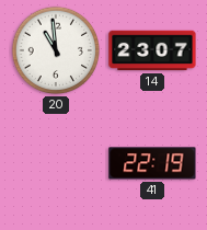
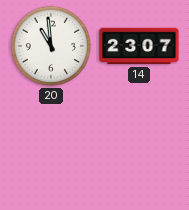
41: 22:19 -> none (152, 163)
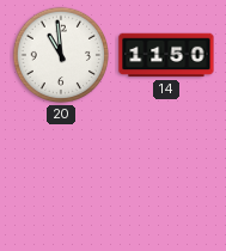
14: 23:07 -> 11:50 (166, 55)
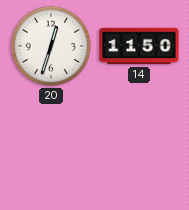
20: 10:59 -> 12:33 (51, 46)
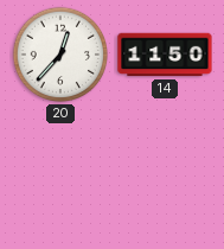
20: 12:33 -> 12:37 (60, 55)
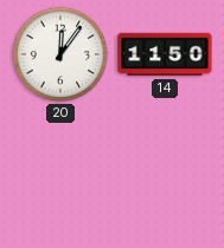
20: 12:37 -> 12:06 (60, 54)
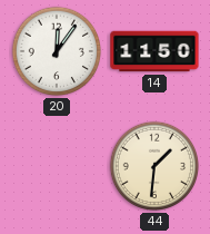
44: none -> 1:31 (154, 166)
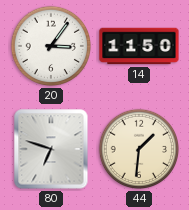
20: 12:06 -> 3:06 (51, 46)
80: none -> 6:48 (51, 149)
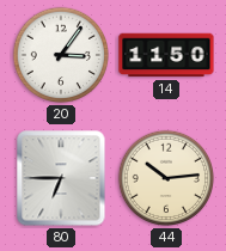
80: 6:48 -> 6:45 (61, 178)
44: 1:31 -> 10:14 (166, 178)
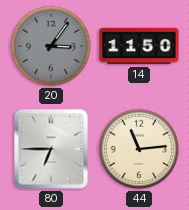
20 dial: white -> grey (51, 46)
44: 10:14 -> 11:14 (139, 149)
